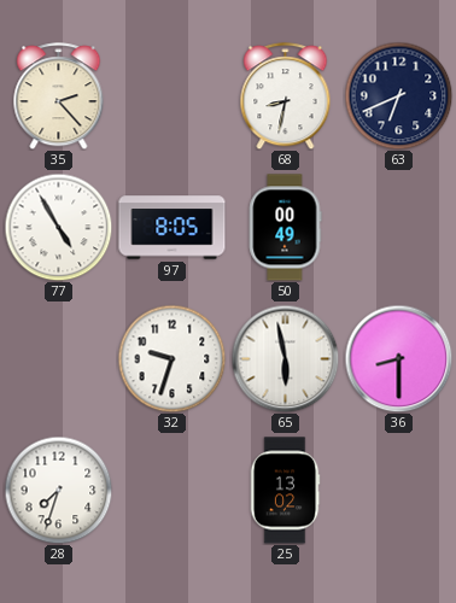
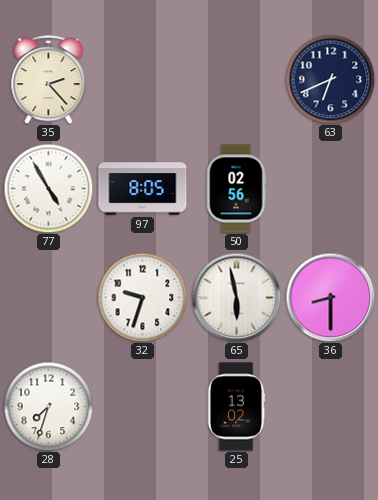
68: 8:32 -> none (286, 96)
50: 00:49 -> 02:56 (236, 189)
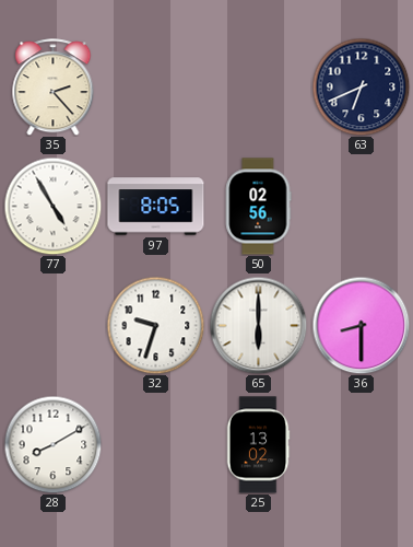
65: 5:58 -> 6:00 (258, 325)
28: 7:33 -> 8:10 (52, 444)
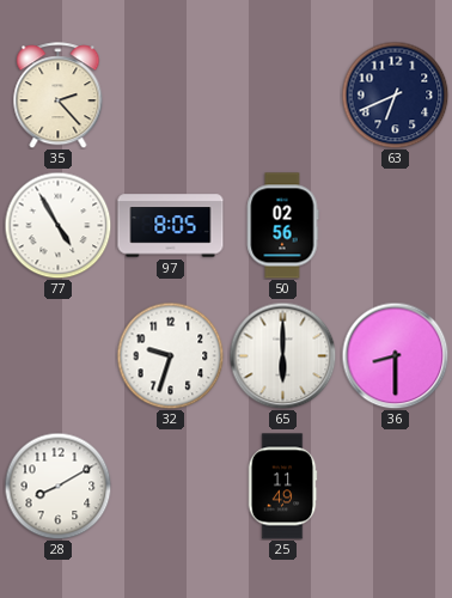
25: 13:02 -> 11:49 (282, 487)
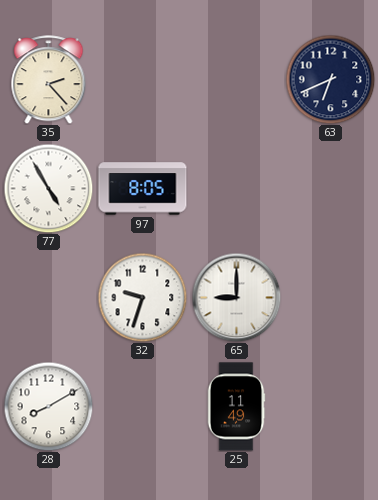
50: 02:56 -> none (282, 226)
65: 6:00 -> 9:00 (236, 297)
36: 8:30 -> none (395, 355)
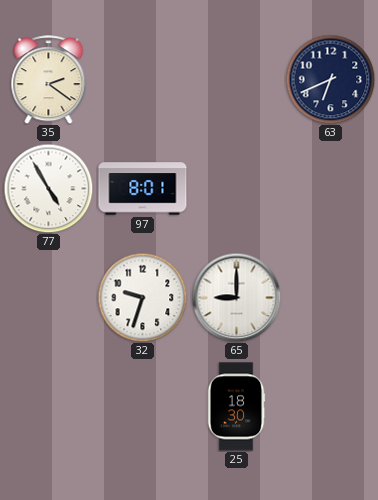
35: 2:23 -> 2:21 (49, 80)
97: 8:05 -> 8:01 (143, 189)
28: 8:10 -> none (48, 406)
25: 11:49 -> 18:30 (236, 407)
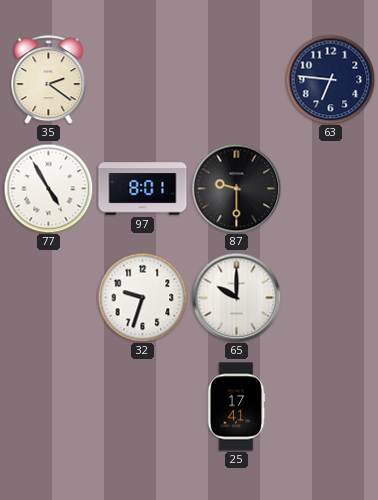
63: 6:41 -> 6:46 (330, 79)
87: none -> 9:30 (236, 188)
65: 9:00 -> 10:00 (236, 297)
25: 18:30 -> 17:41 (236, 407)
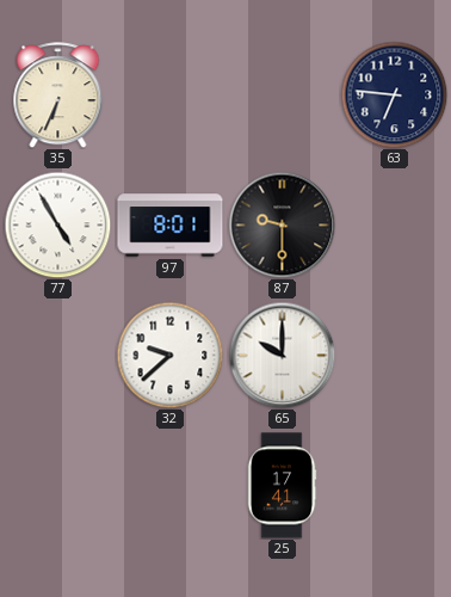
35: 2:21 -> 6:34 (58, 96)
32: 9:33 -> 9:38 (169, 355)
